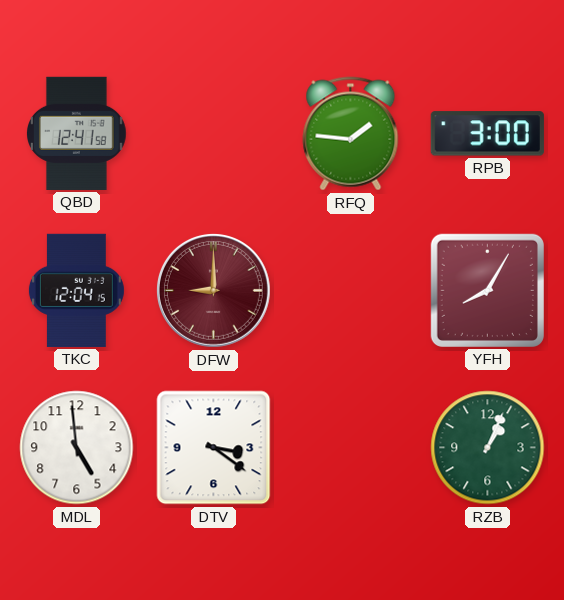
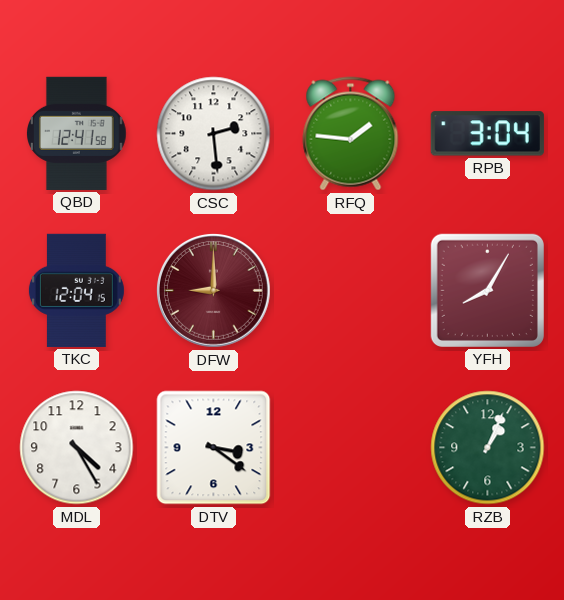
CSC: none -> 2:29 (214, 134)
RPB: 3:00 -> 3:04 (487, 134)
MDL: 4:59 -> 4:25 (77, 448)
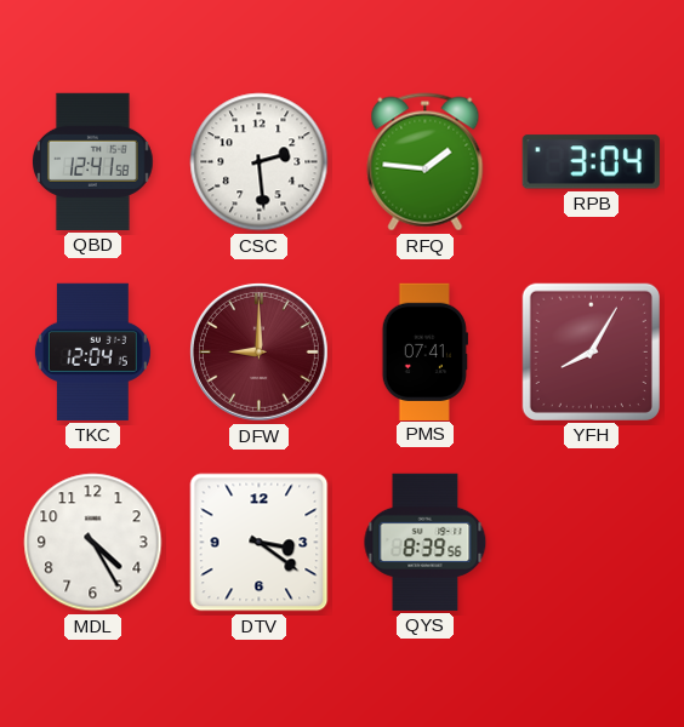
PMS: none -> 07:41 (424, 351)
QYS: none -> 8:39 (426, 542)
RZB: 1:04 -> none (488, 448)
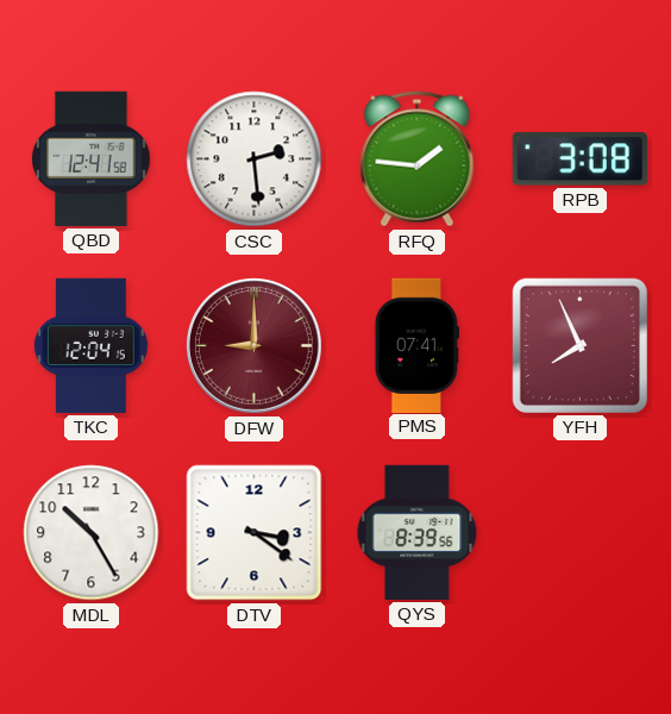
RPB: 3:04 -> 3:08 (579, 159)
YFH: 8:05 -> 7:56 (579, 345)
MDL: 4:25 -> 10:25 (92, 533)
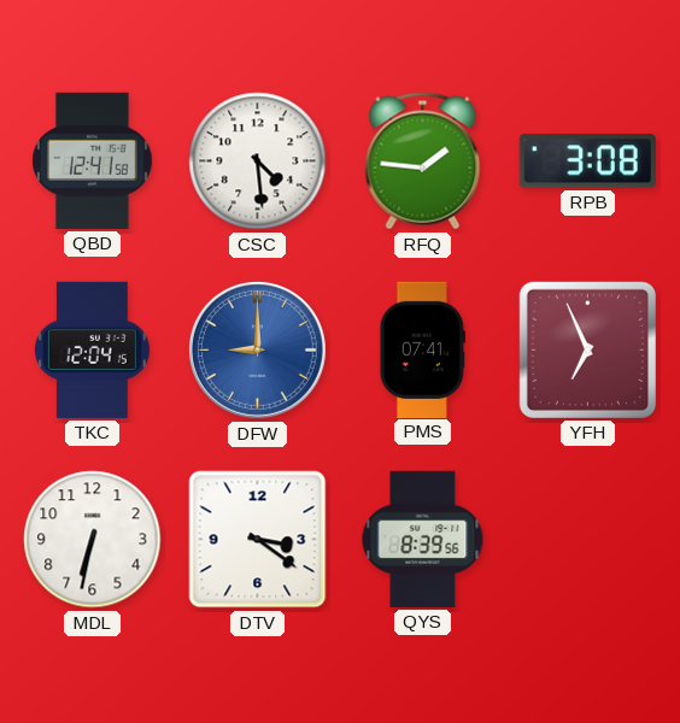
CSC: 2:29 -> 4:29 (258, 161)
DFW dial: burgundy -> blue (257, 349)
YFH: 7:56 -> 6:56 (587, 349)
MDL: 10:25 -> 6:32 (93, 540)
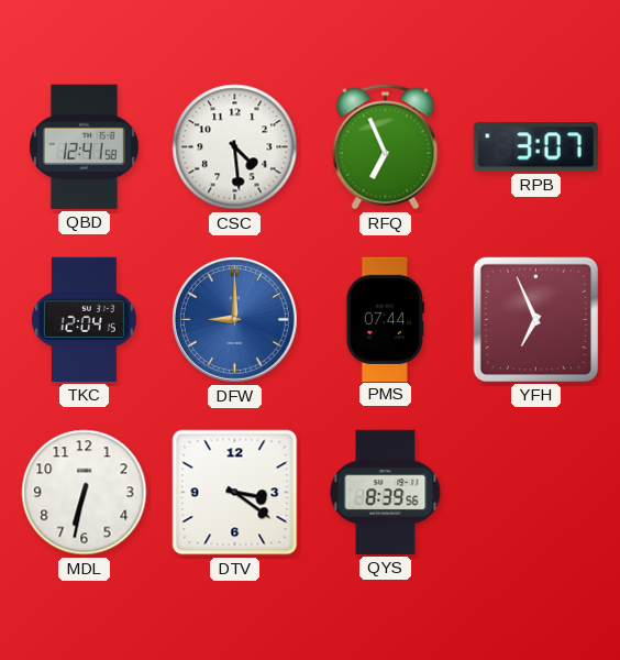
RFQ: 1:46 -> 6:56 (386, 147)
RPB: 3:08 -> 3:07 (535, 147)
PMS: 07:41 -> 07:44 (385, 319)
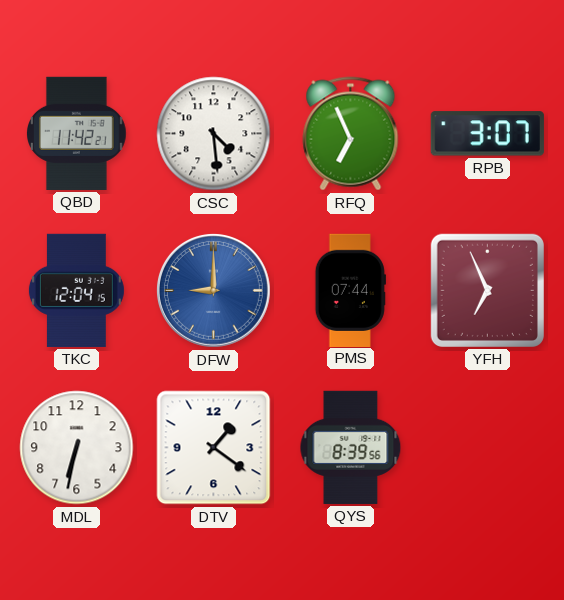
QBD: 12:41 -> 11:42 (77, 133)
DTV: 3:21 -> 1:21 (214, 448)
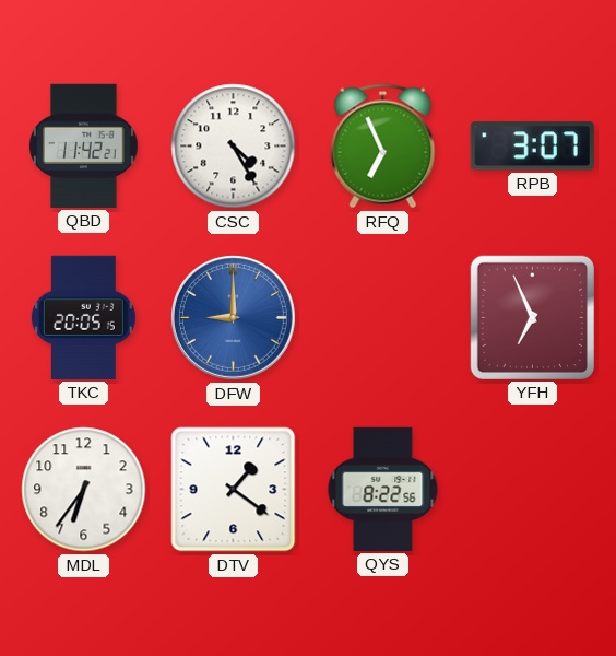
CSC: 4:29 -> 4:25 (234, 147)
TKC: 12:04 -> 20:05 (83, 317)
PMS: 07:44 -> none (350, 290)
MDL: 6:32 -> 6:36 (84, 490)
QYS: 8:39 -> 8:22 (383, 489)
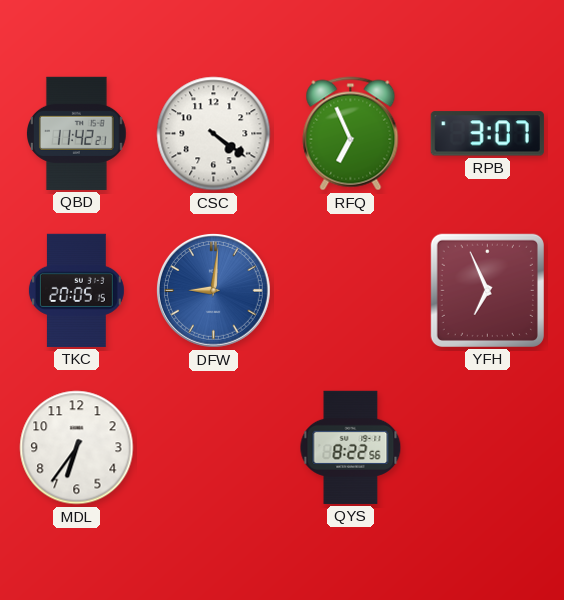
CSC: 4:25 -> 4:21 (214, 134)
DFW: 9:00 -> 9:01 (213, 290)
DTV: 1:21 -> none (234, 490)
